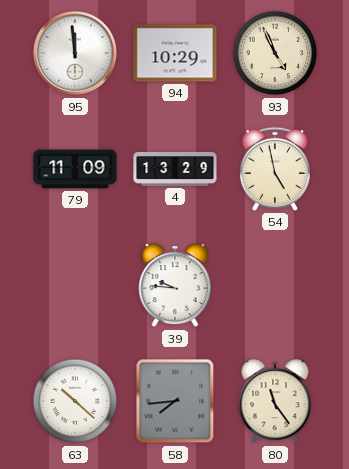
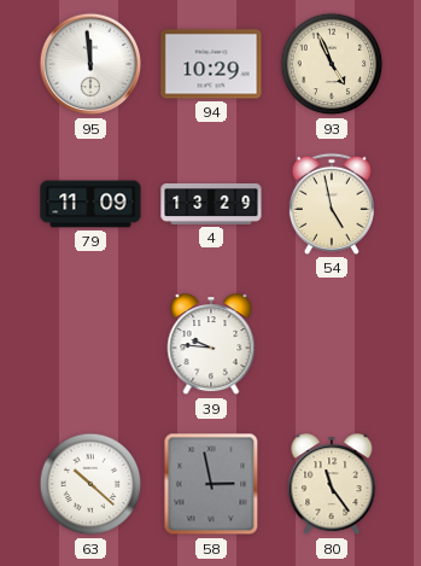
58: 7:44 -> 2:58 (211, 484)
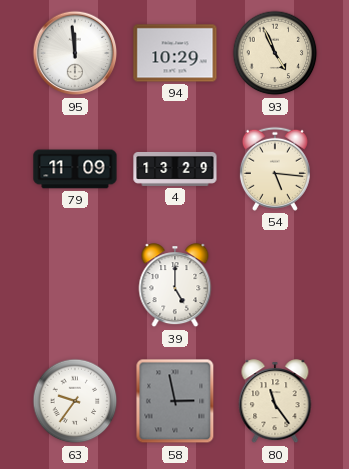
54: 4:58 -> 5:16 (275, 169)
39: 9:46 -> 5:00 (175, 286)
63: 10:22 -> 9:36 (75, 401)
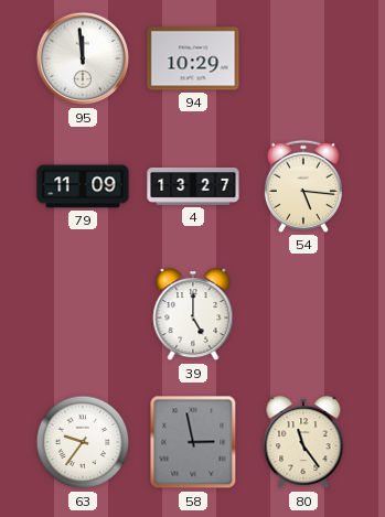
93: 4:56 -> none (275, 53)
4: 13:29 -> 13:27 (193, 186)
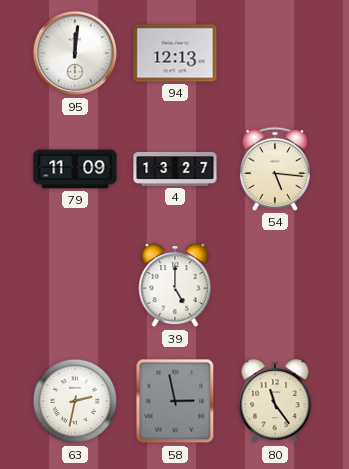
95: 11:59 -> 12:01 (75, 53)
94: 10:29 -> 12:13 (175, 53)
63: 9:36 -> 2:32 (75, 401)
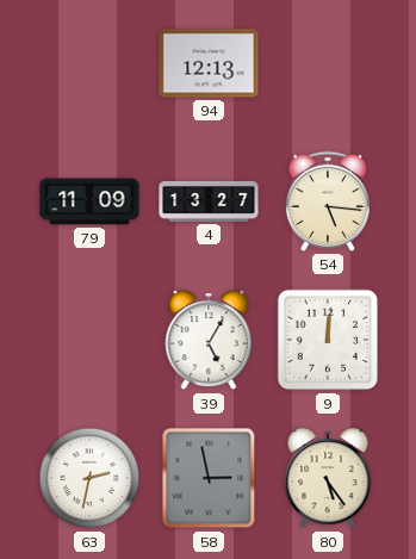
95: 12:01 -> none (75, 53)
39: 5:00 -> 5:05 (209, 341)
9: none -> 12:01 (328, 340)
80: 11:24 -> 5:24 (328, 479)
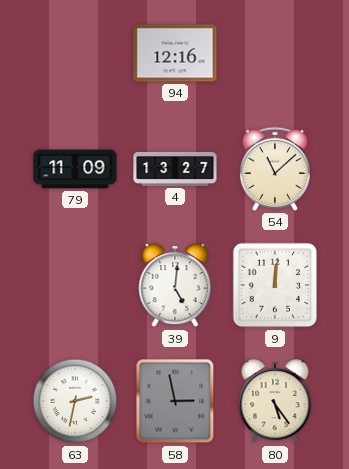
94: 12:13 -> 12:16 (175, 53)
54: 5:16 -> 11:08 (275, 169)
39: 5:05 -> 5:01 (175, 286)
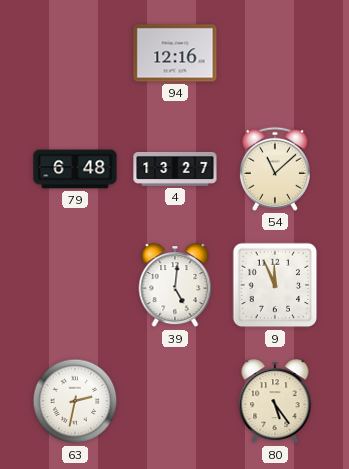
79: 11:09 -> 6:48 (75, 169)
9: 12:01 -> 11:56 (275, 285)
58: 2:58 -> none (175, 401)
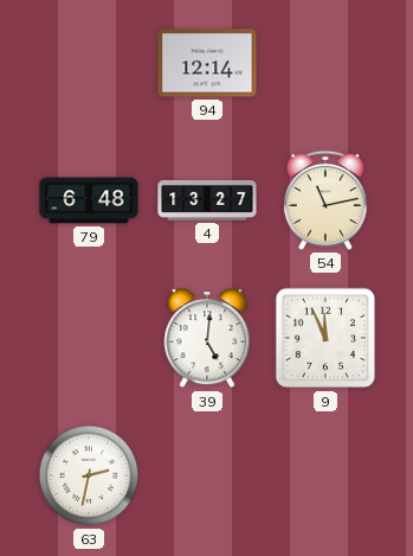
94: 12:16 -> 12:14 (207, 63)
54: 11:08 -> 11:13 (325, 200)
80: 5:24 -> none (275, 402)
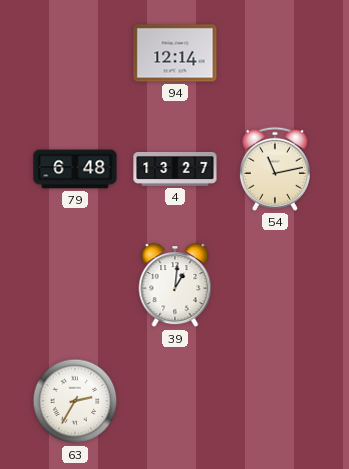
39: 5:01 -> 1:01 (175, 286)
9: 11:56 -> none (325, 338)
63: 2:32 -> 2:35 (75, 401)
